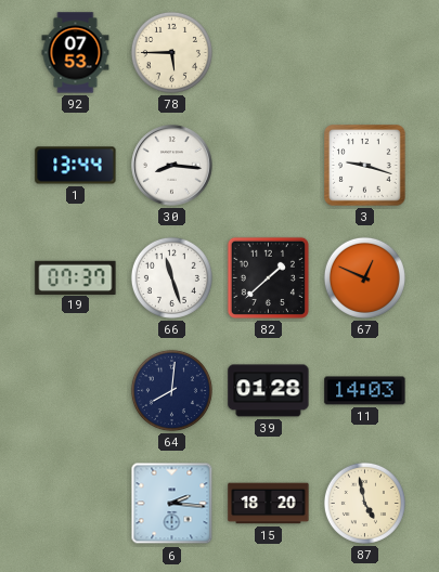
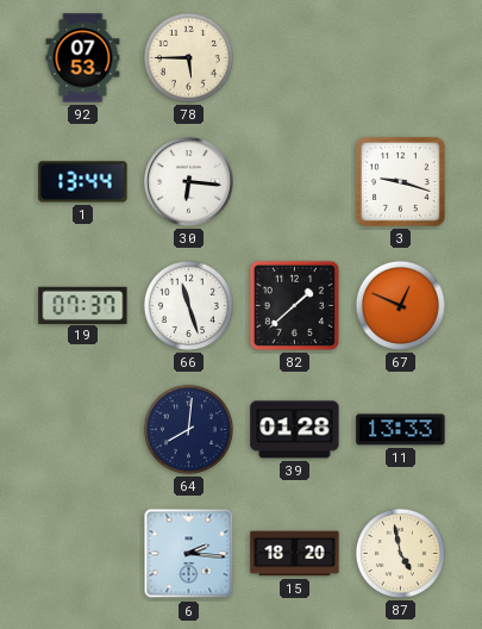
30: 8:16 -> 6:16 (189, 182)
11: 14:03 -> 13:33 (401, 430)
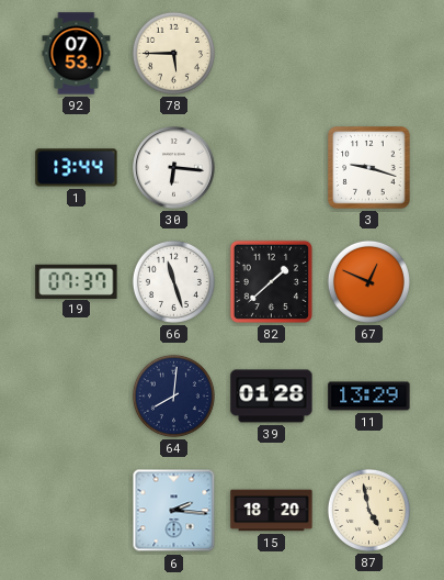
11: 13:33 -> 13:29 (369, 397)
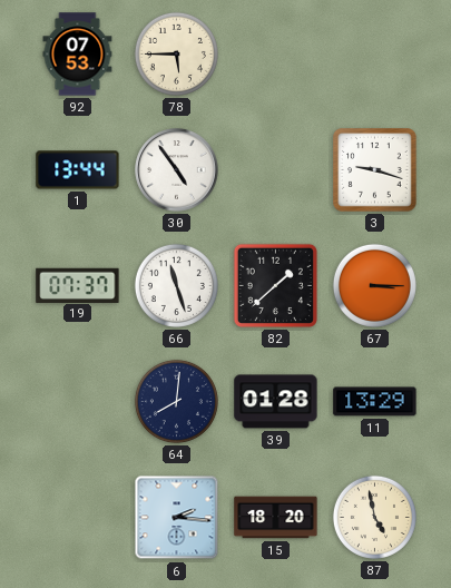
30: 6:16 -> 4:54 (177, 170)
67: 12:49 -> 3:15 (374, 285)
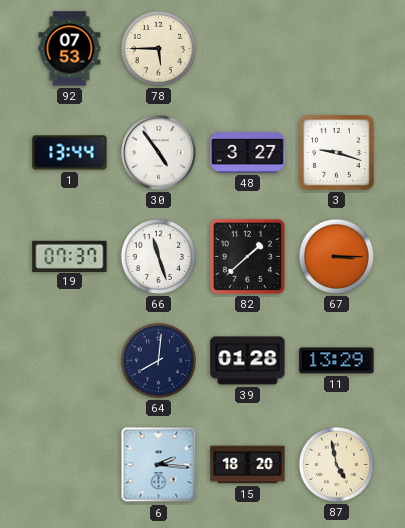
48: none -> 3:27 (248, 152)
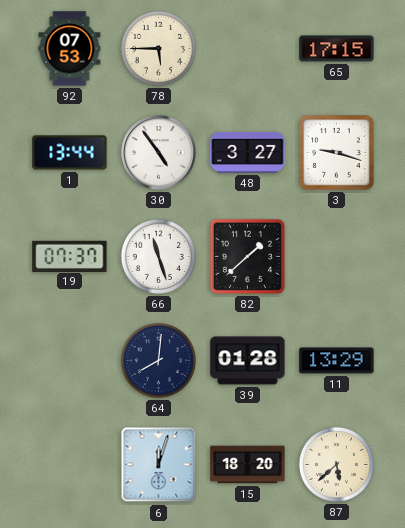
65: none -> 17:15 (337, 49)
67: 3:15 -> none (336, 256)
6: 2:16 -> 12:03 (159, 465)
87: 4:58 -> 5:38 (336, 464)
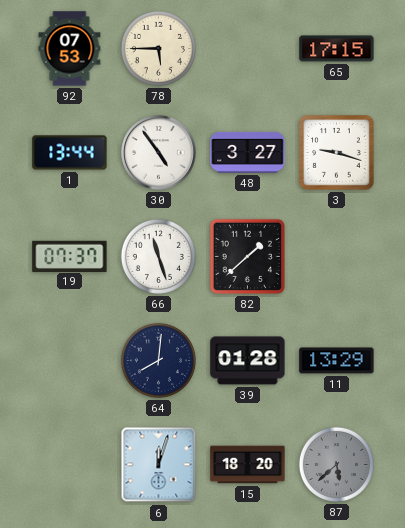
87 dial: cream -> grey (336, 464)
